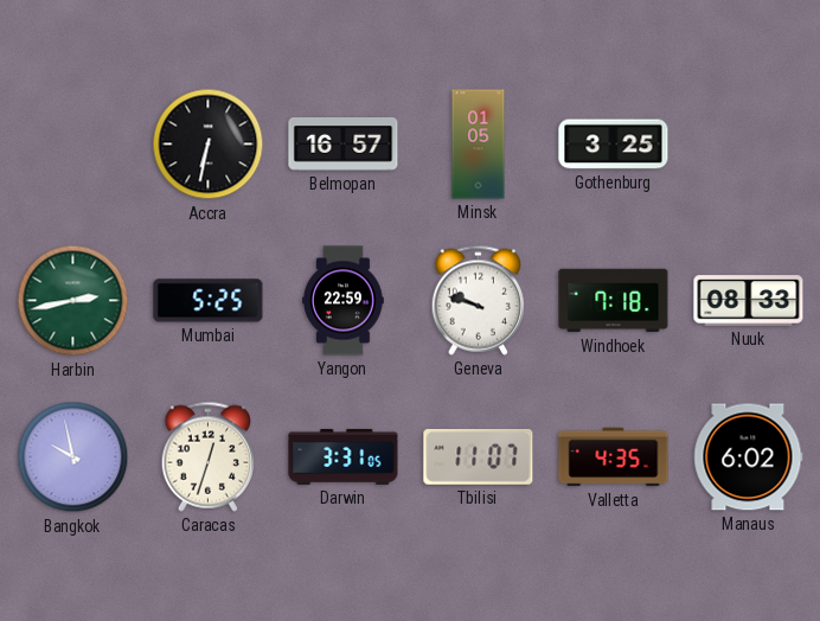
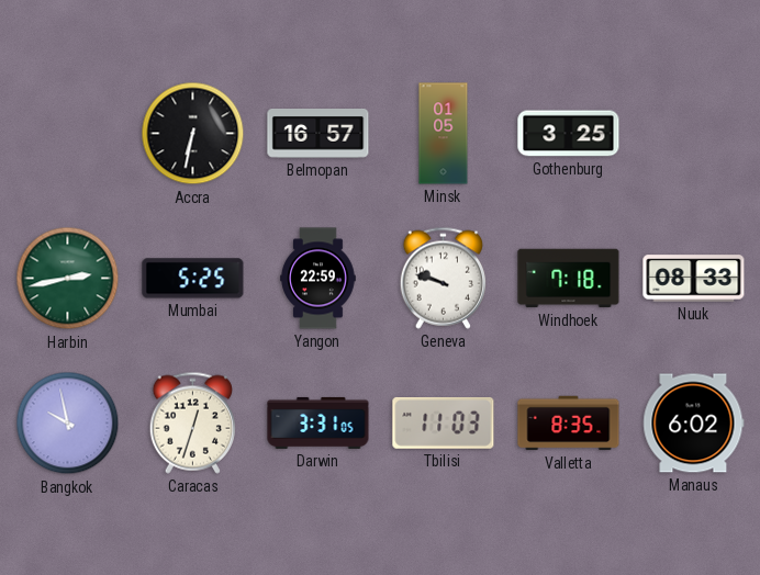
Tbilisi: 11:07 -> 11:03 (444, 422)
Valletta: 4:35 -> 8:35 (569, 424)
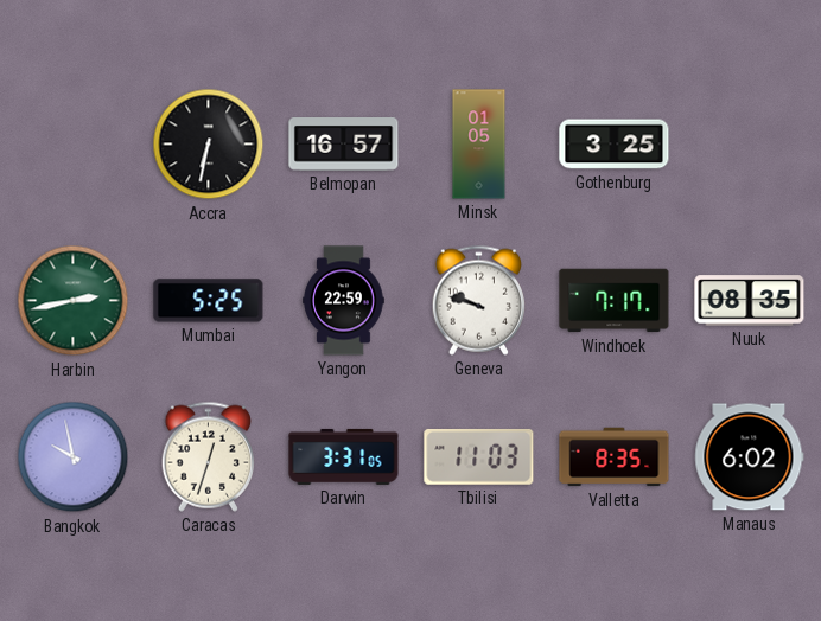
Windhoek: 7:18 -> 7:17 (615, 301)
Nuuk: 08:33 -> 08:35 (750, 301)
